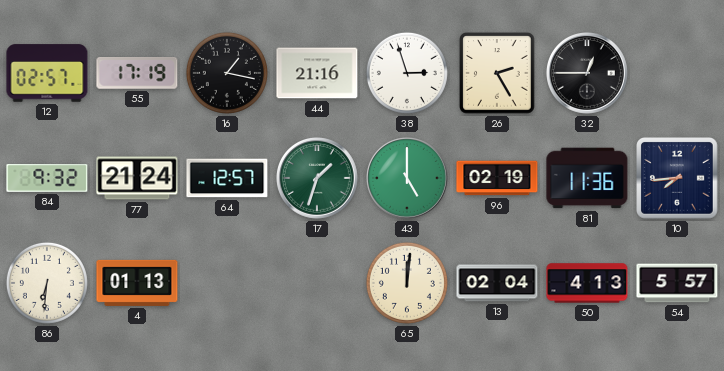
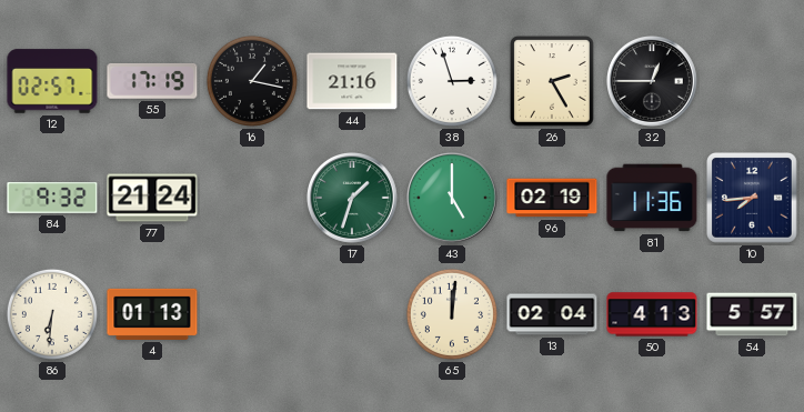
64: 12:57 -> none (227, 178)
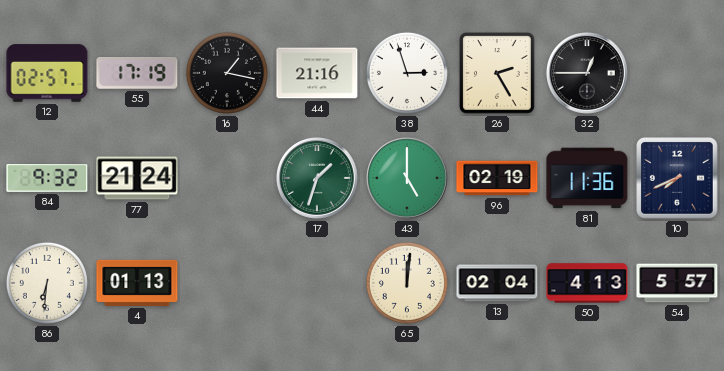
10: 7:44 -> 7:41 (677, 178)
